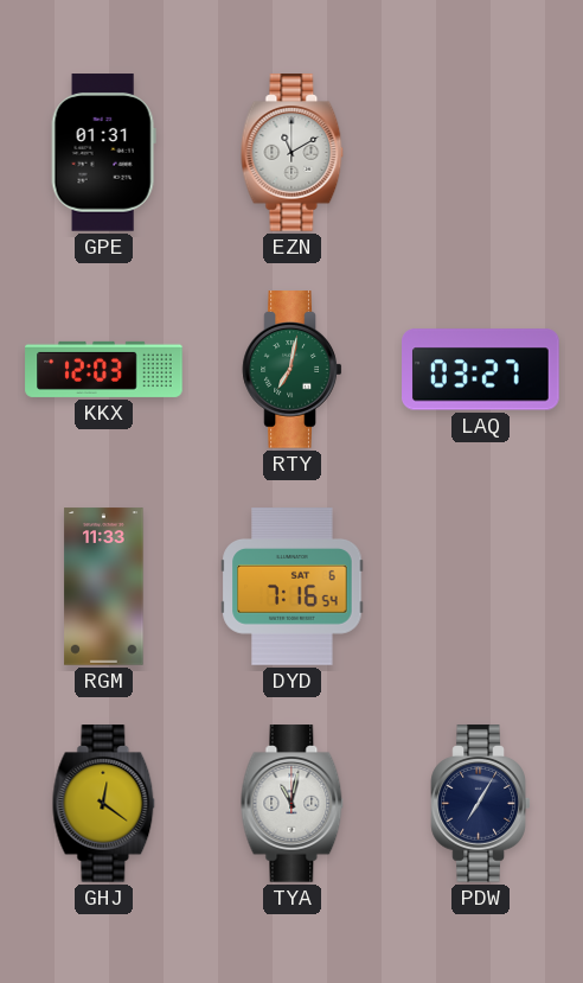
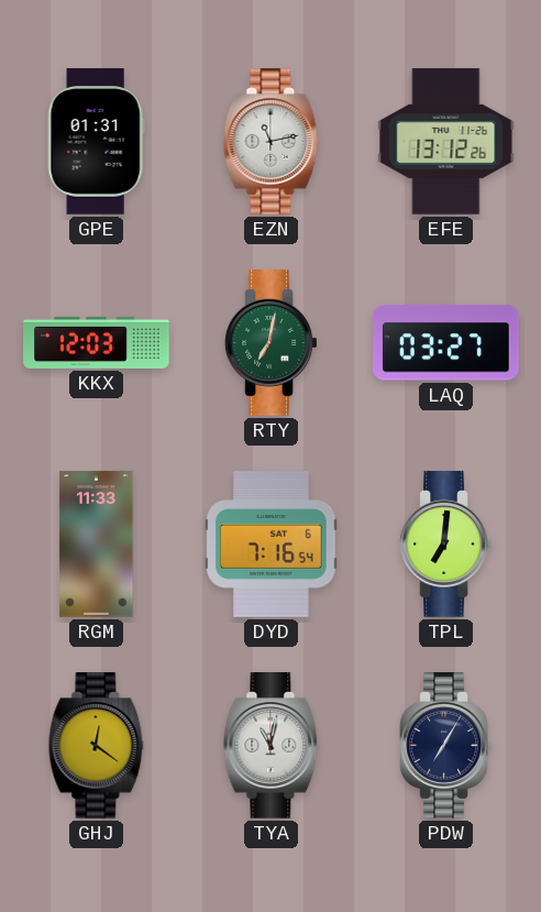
EZN: 11:10 -> 11:13 (272, 142)
EFE: none -> 13:12 (446, 142)
TPL: none -> 7:01 (446, 545)
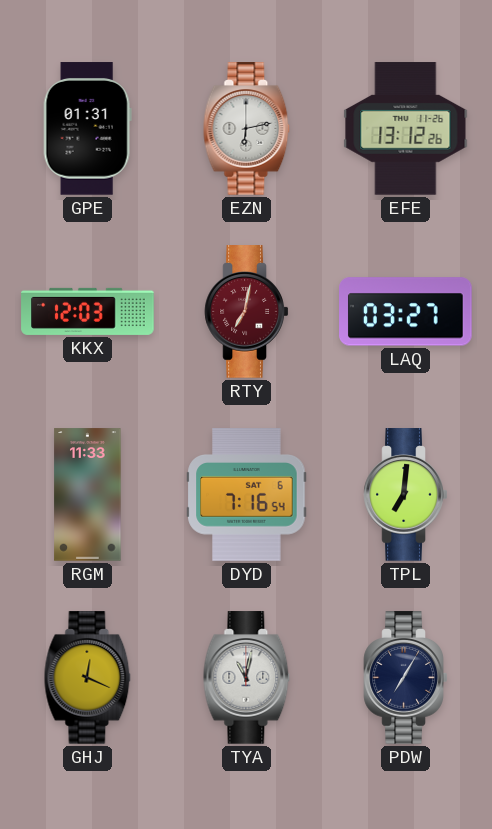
EZN: 11:13 -> 6:13 (247, 129)
RTY dial: green -> burgundy (247, 312)
GHJ: 12:21 -> 12:19 (88, 678)
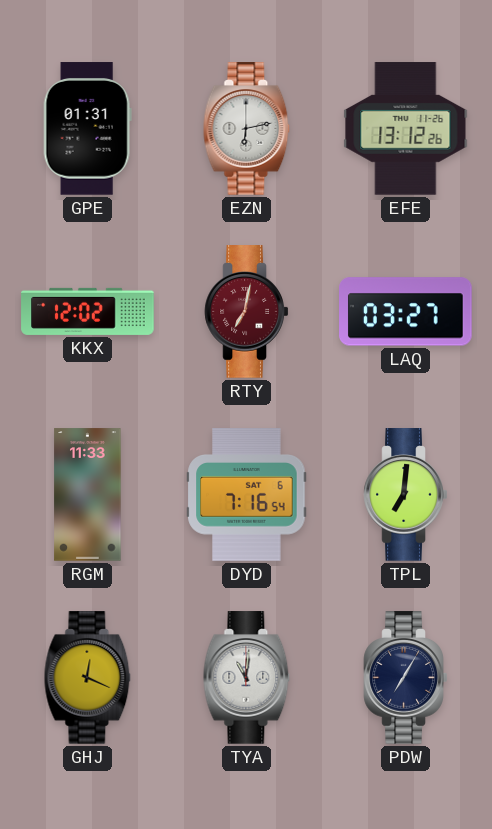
KKX: 12:03 -> 12:02 (88, 311)
TYA: 11:02 -> 11:01 (247, 678)
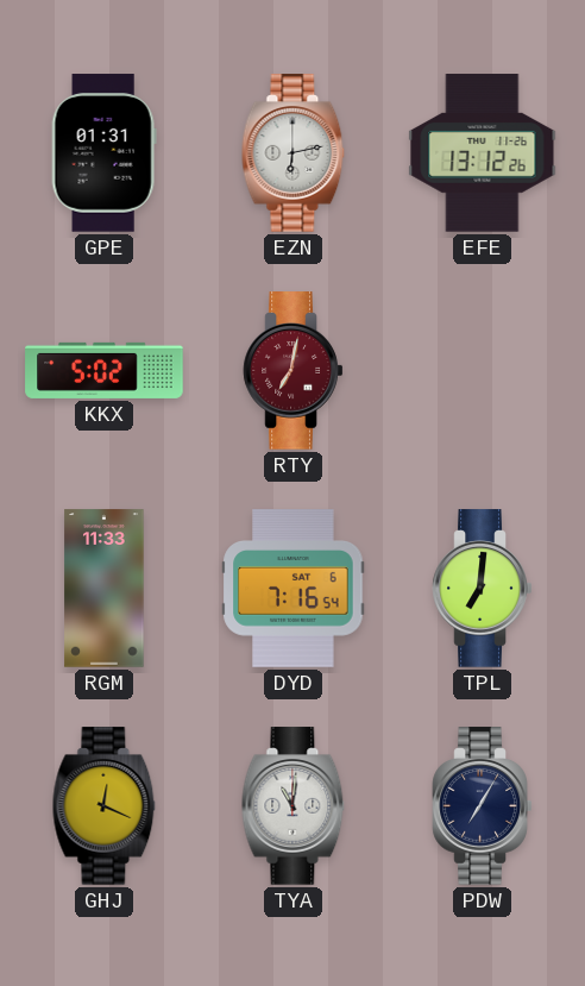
KKX: 12:02 -> 5:02 (105, 370)
LAQ: 03:27 -> none (406, 312)
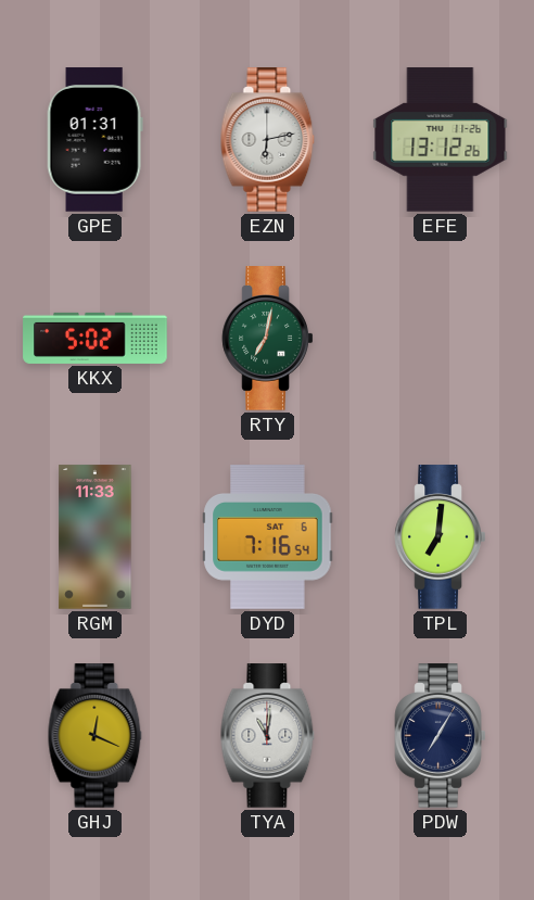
RTY dial: burgundy -> green (268, 339)
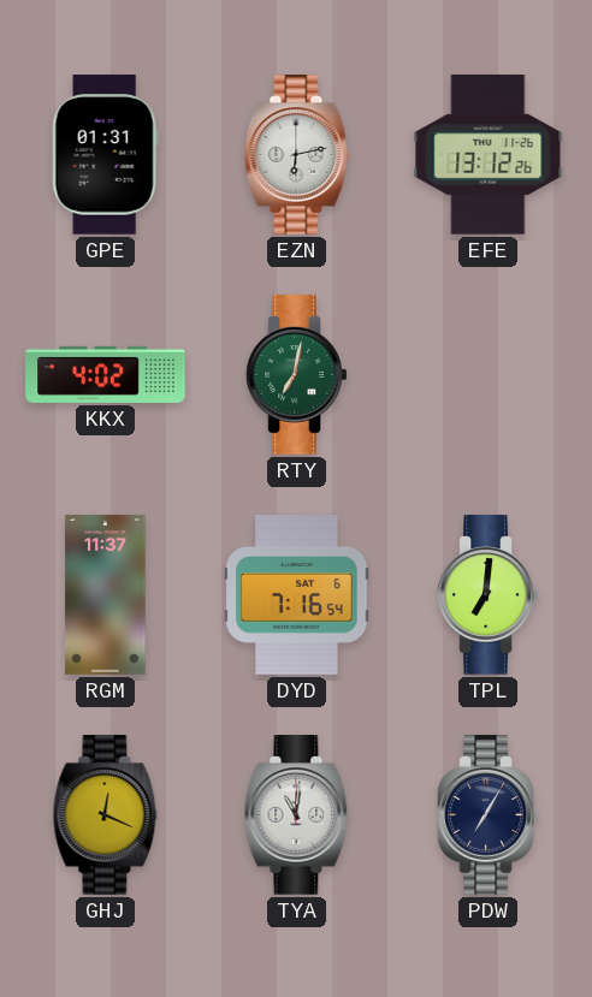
KKX: 5:02 -> 4:02 (106, 374)
RGM: 11:33 -> 11:37 (106, 595)
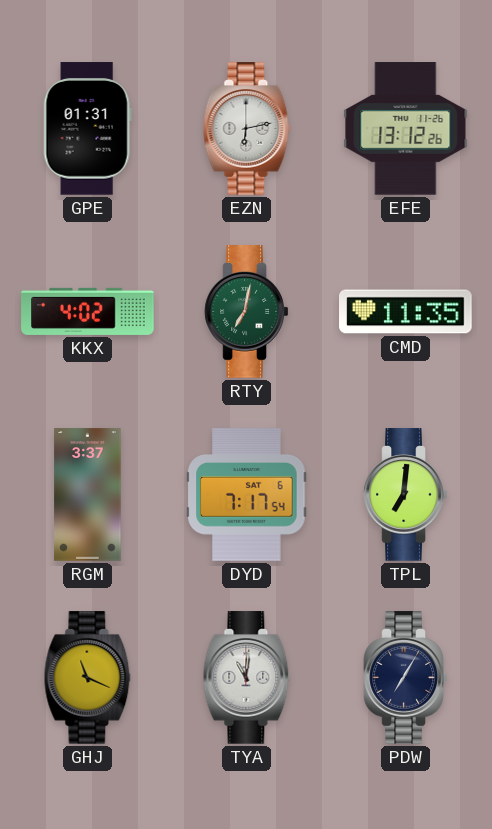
CMD: none -> 11:35 (406, 312)
RGM: 11:37 -> 3:37 (88, 495)
DYD: 7:16 -> 7:17 (247, 495)
GHJ: 12:19 -> 11:19 (88, 678)
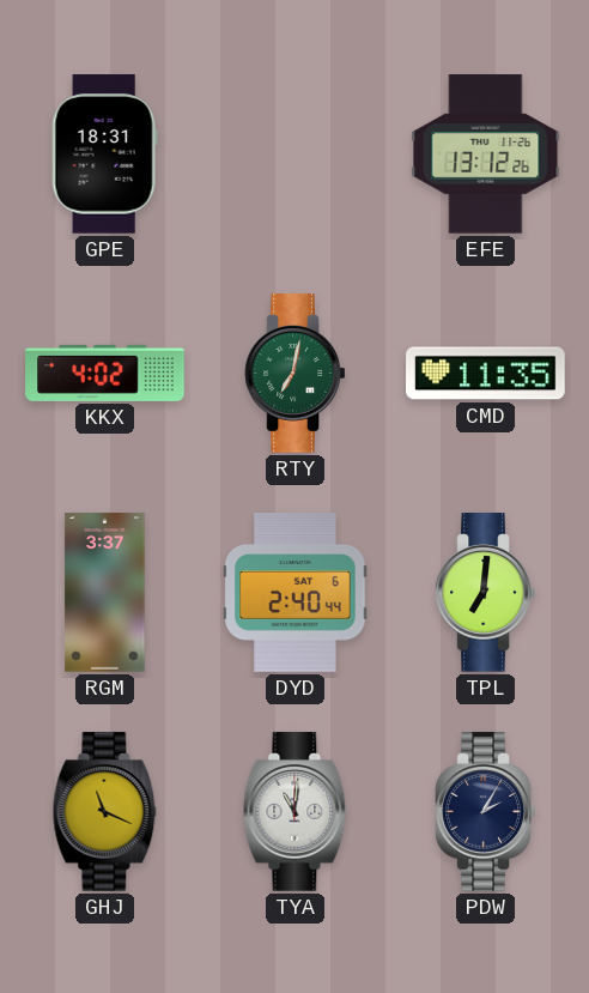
GPE: 01:31 -> 18:31 (104, 155)
EZN: 6:13 -> none (247, 129)
DYD: 7:17 -> 2:40 (296, 593)
PDW: 7:05 -> 2:05 (486, 812)
